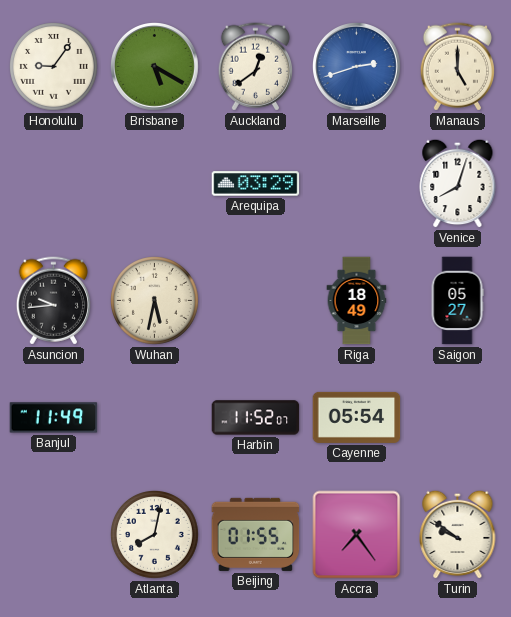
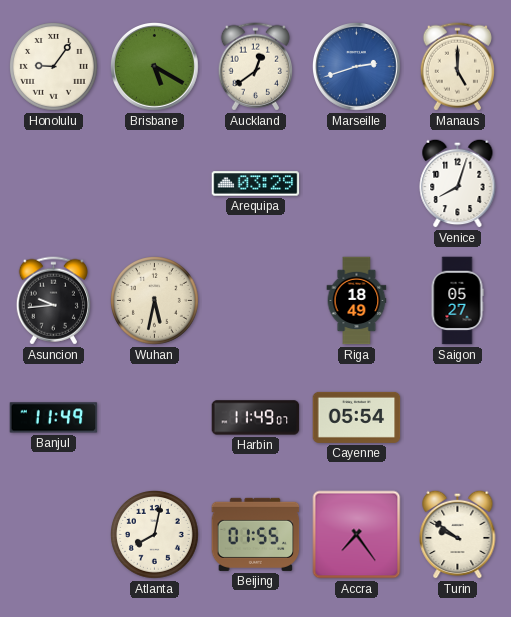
Harbin: 11:52 -> 11:49 (256, 418)
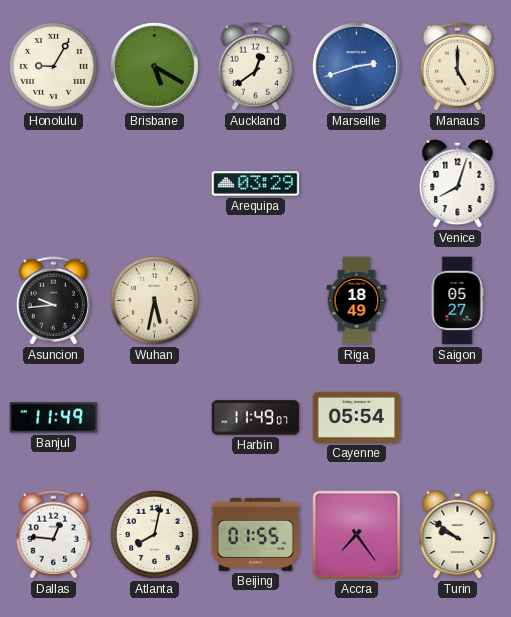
Honolulu: 9:06 -> 9:05 (54, 67)
Dallas: none -> 12:46 (53, 535)
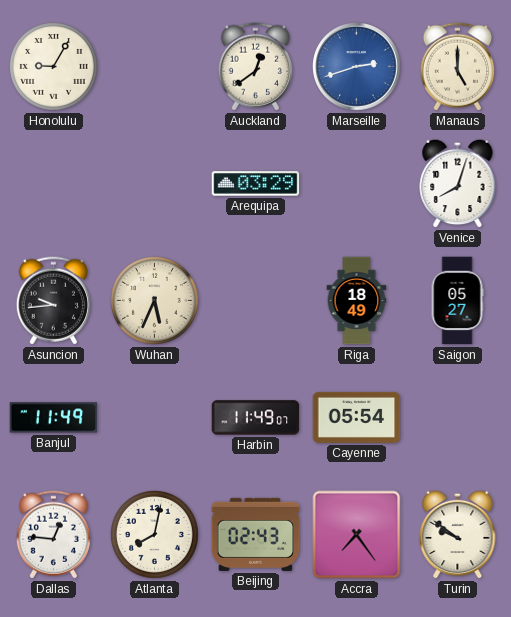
Brisbane: 5:20 -> none (155, 67)
Wuhan: 5:32 -> 5:34 (155, 301)
Beijing: 01:55 -> 02:43 (256, 534)
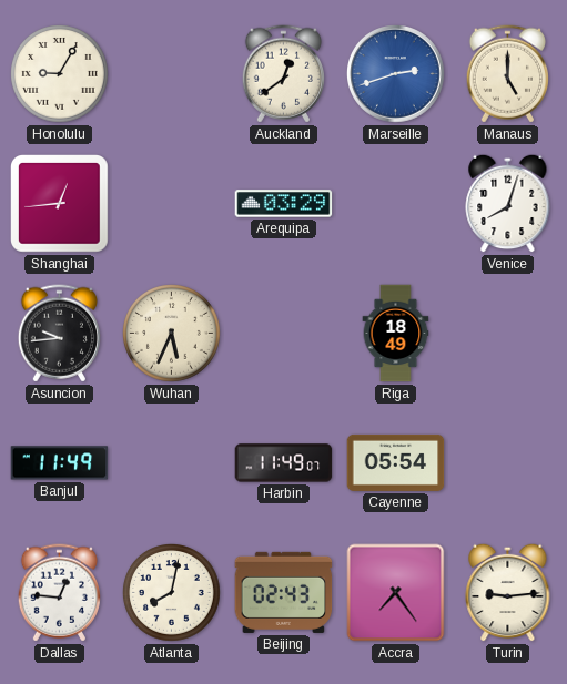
Shanghai: none -> 12:44 (60, 204)
Saigon: 05:27 -> none (457, 301)
Turin: 9:51 -> 9:14 (508, 592)
